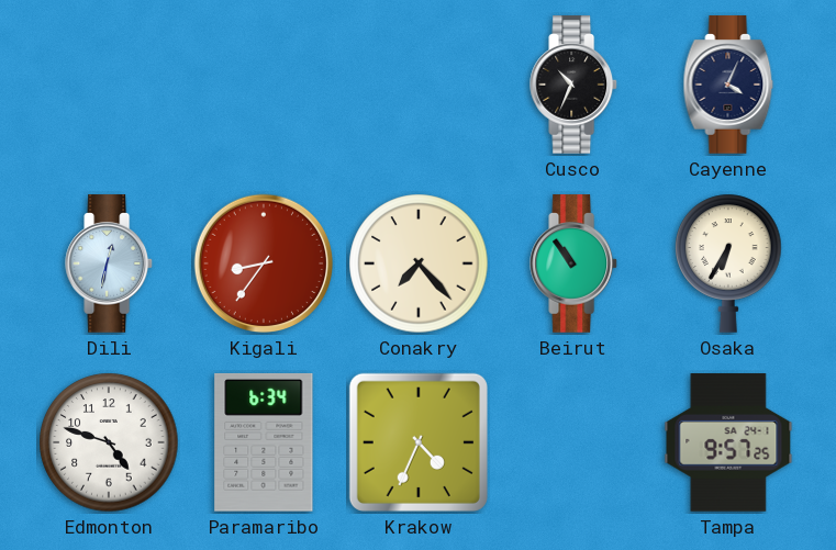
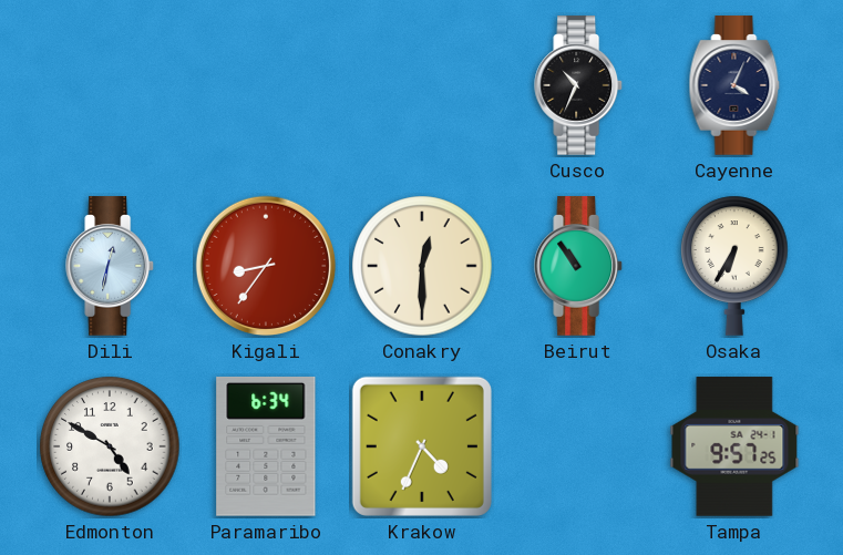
Conakry: 7:23 -> 12:30 (422, 266)
Edmonton: 4:48 -> 4:50 (110, 446)
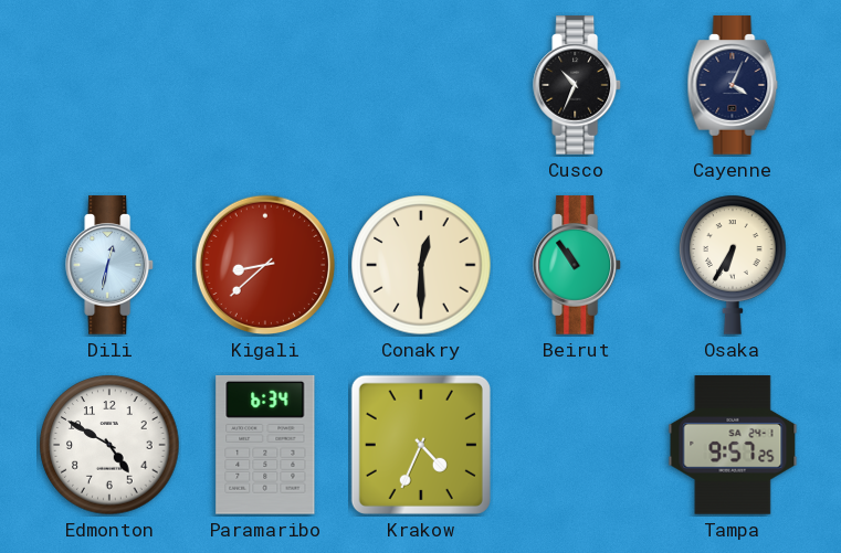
Kigali: 8:36 -> 8:38 (265, 265)
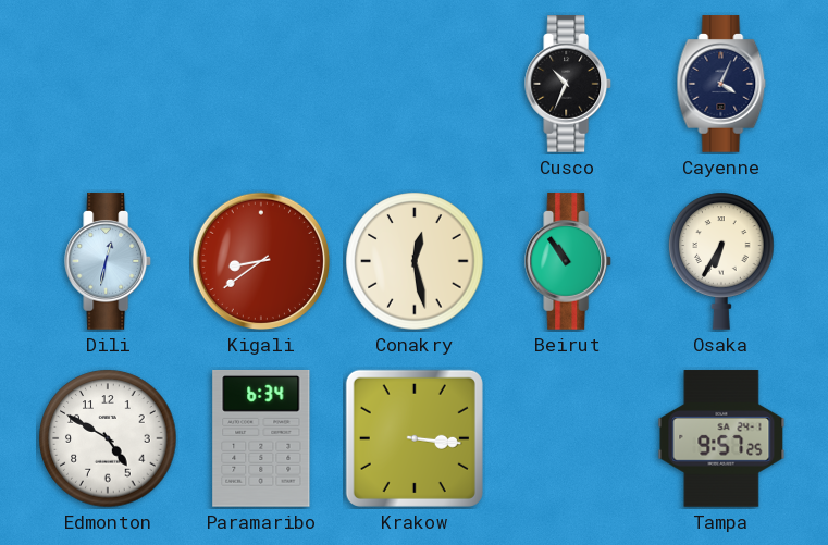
Kigali: 8:38 -> 8:39 (261, 261)
Conakry: 12:30 -> 12:28 (415, 261)
Krakow: 4:34 -> 3:16 (415, 438)
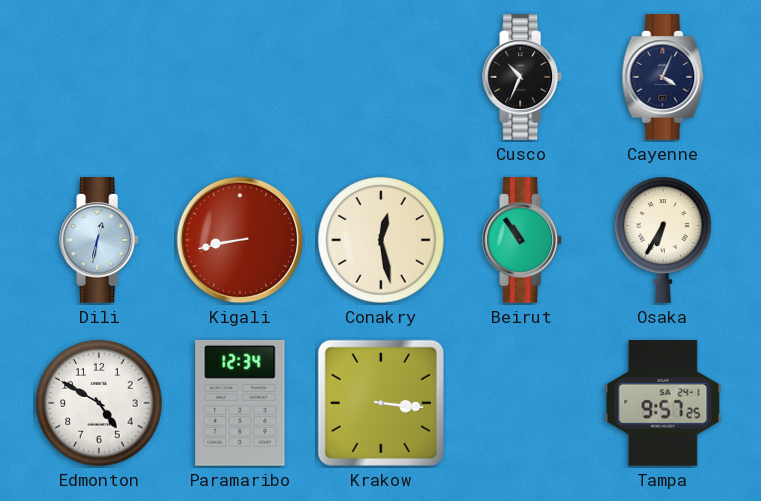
Kigali: 8:39 -> 8:43 (240, 240)
Paramaribo: 6:34 -> 12:34 (240, 403)
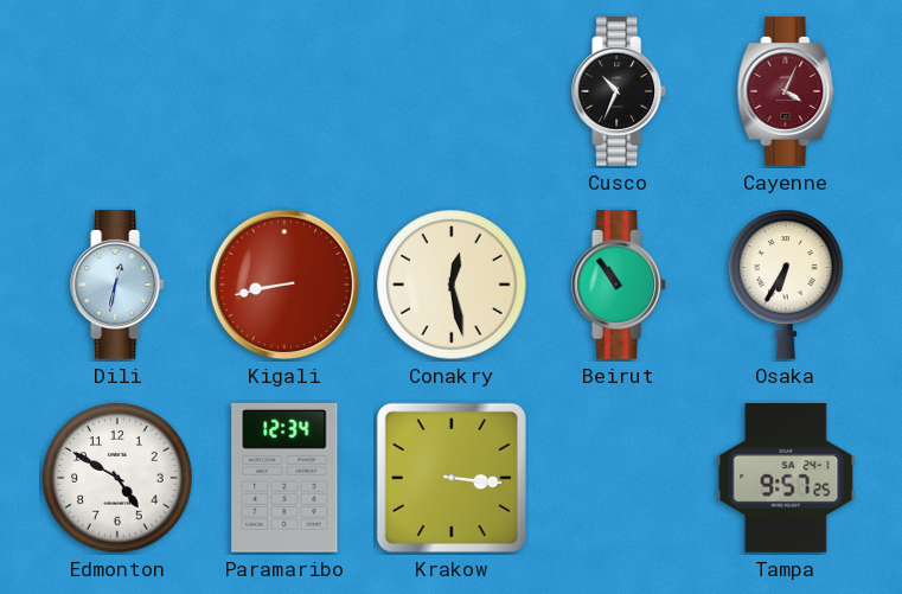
Cayenne dial: navy -> burgundy (786, 91)
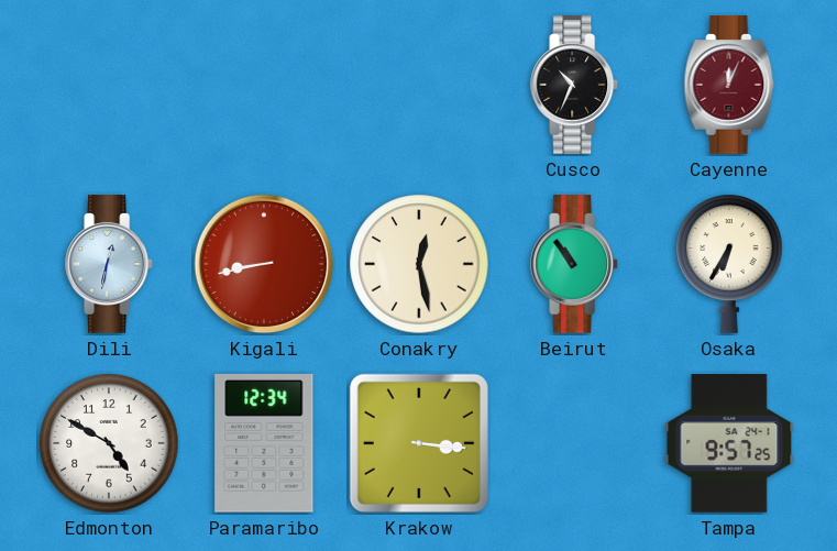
Cayenne: 4:04 -> 12:04 (729, 85)
